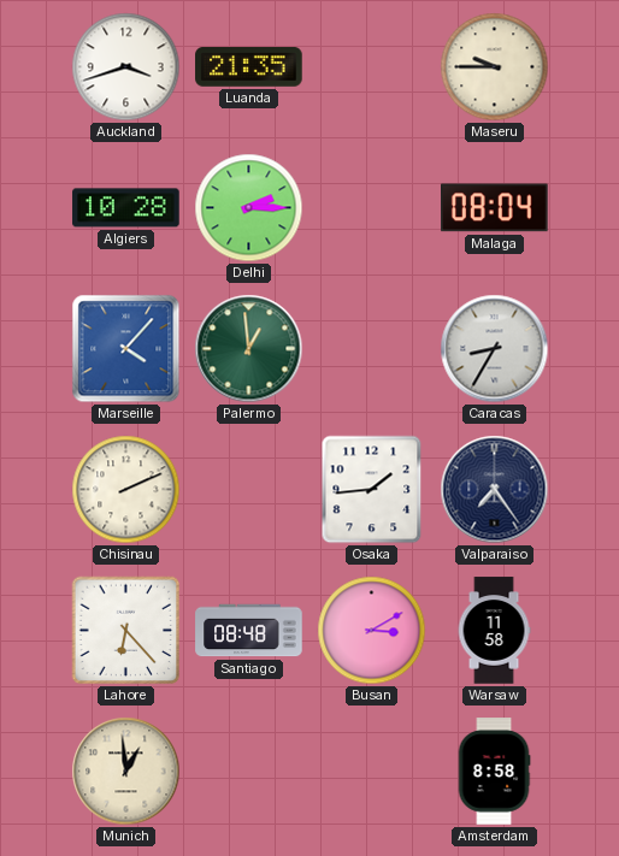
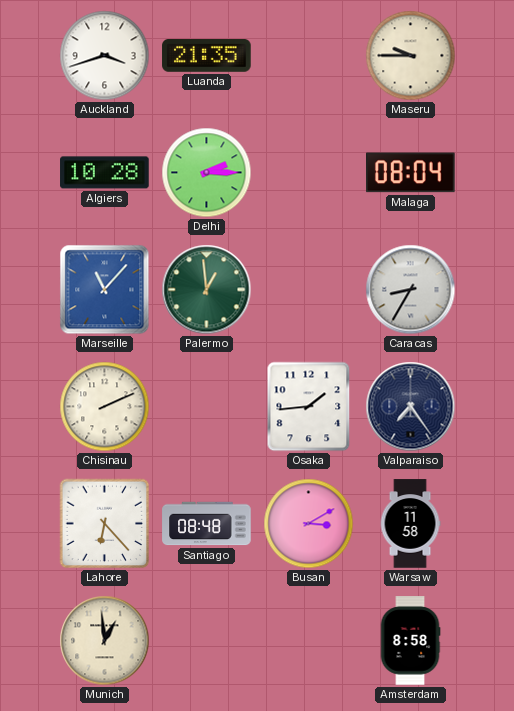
Marseille: 4:07 -> 11:07 (105, 290)
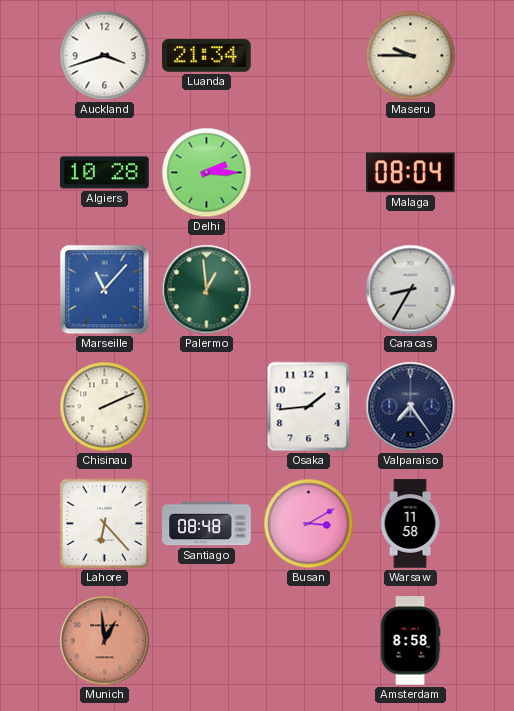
Luanda: 21:35 -> 21:34 (207, 56)
Munich dial: cream -> salmon (105, 641)
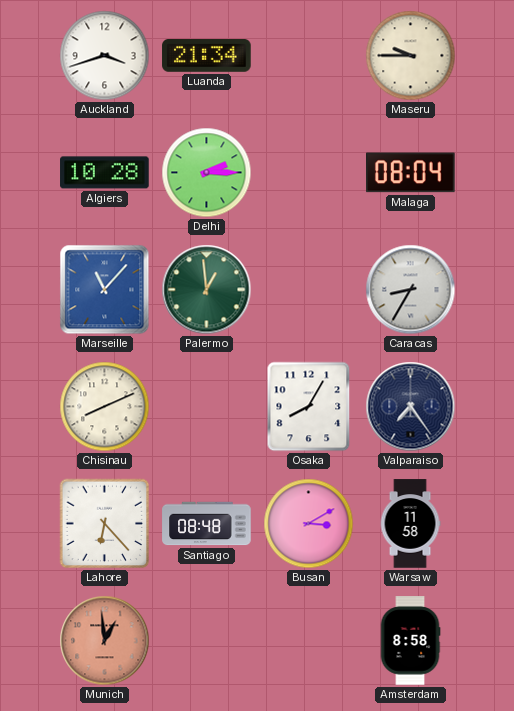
Chisinau: 2:11 -> 8:11 (105, 407)
Osaka: 1:44 -> 8:05 (309, 407)
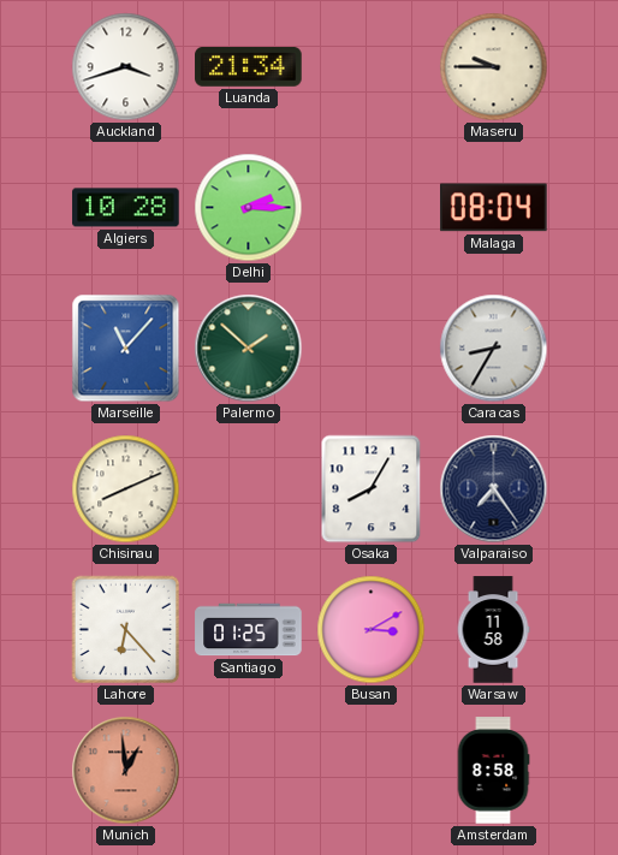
Palermo: 12:59 -> 1:52 (249, 349)
Santiago: 08:48 -> 01:25 (249, 630)
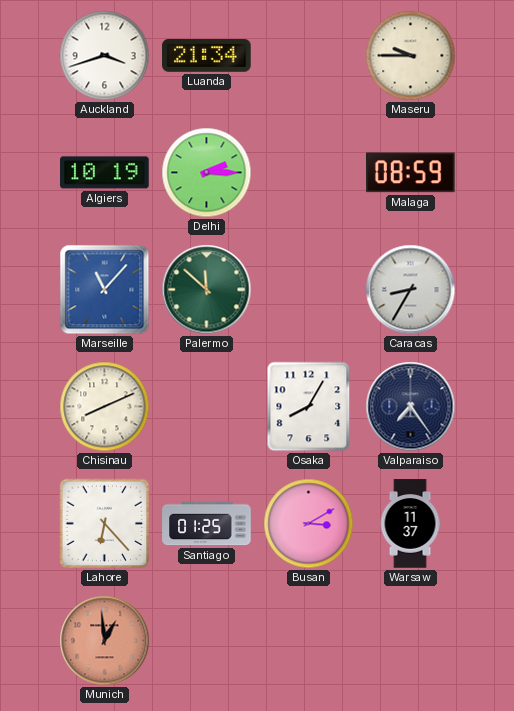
Algiers: 10:28 -> 10:19 (105, 173)
Malaga: 08:04 -> 08:59 (411, 173)
Palermo: 1:52 -> 11:52 (207, 290)
Warsaw: 11:58 -> 11:37 (410, 524)
Amsterdam: 8:58 -> none (493, 771)
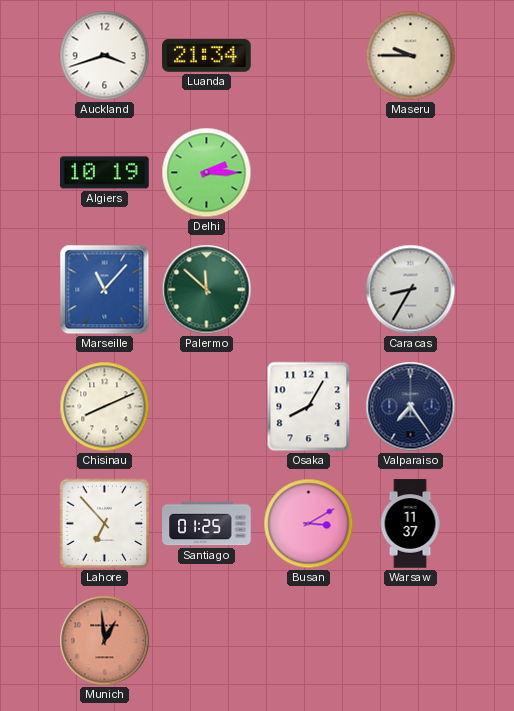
Malaga: 08:59 -> none (411, 173)
Lahore: 6:23 -> 6:53 (105, 524)
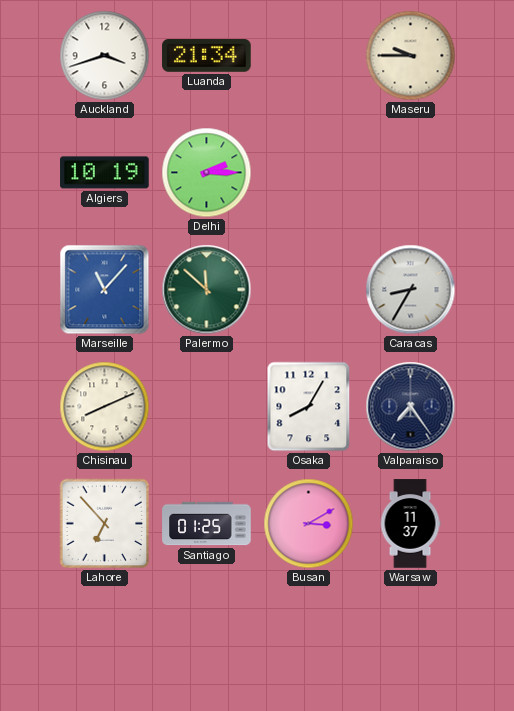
Munich: 12:59 -> none (105, 641)
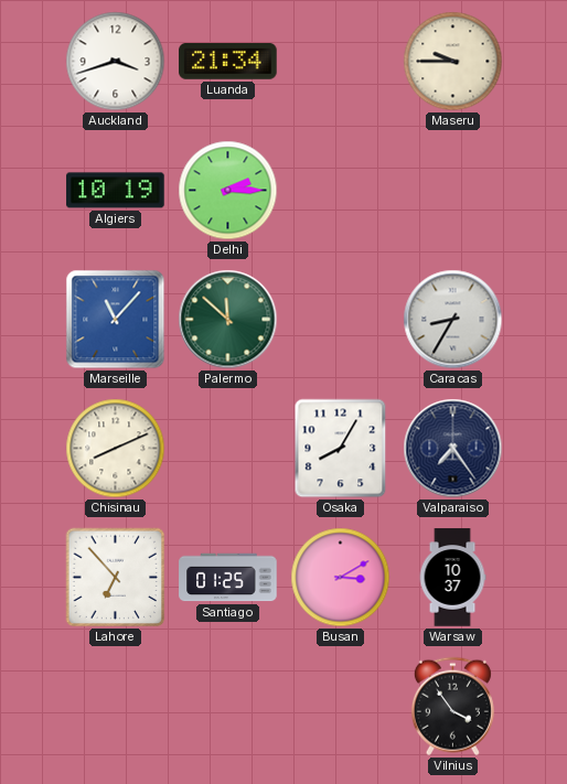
Warsaw: 11:37 -> 10:37 (452, 578)
Vilnius: none -> 3:54 (452, 707)
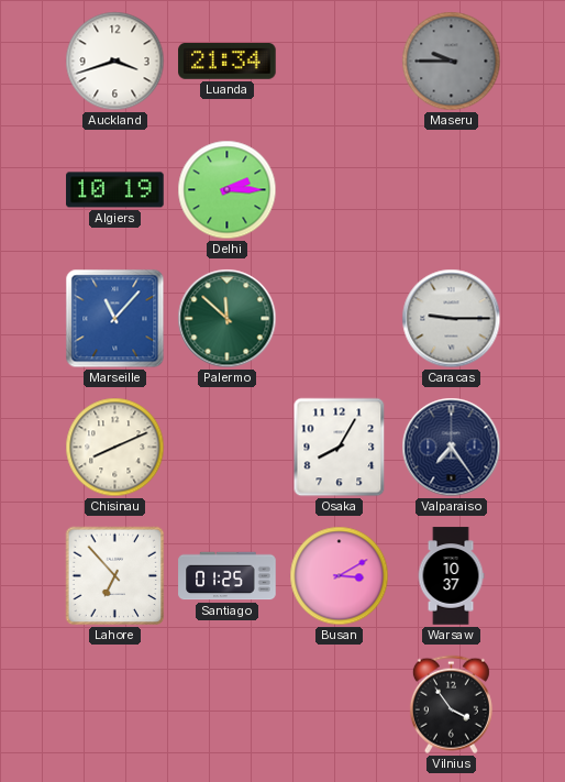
Maseru dial: cream -> grey (452, 62)
Caracas: 8:35 -> 9:15 (452, 319)
